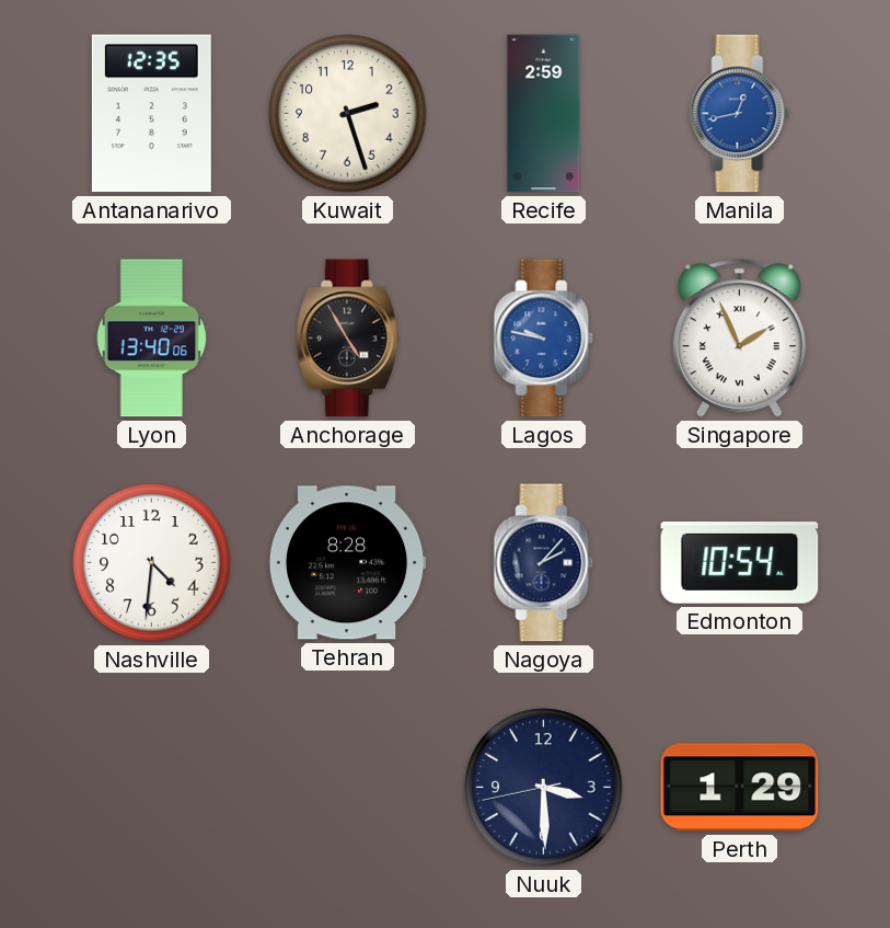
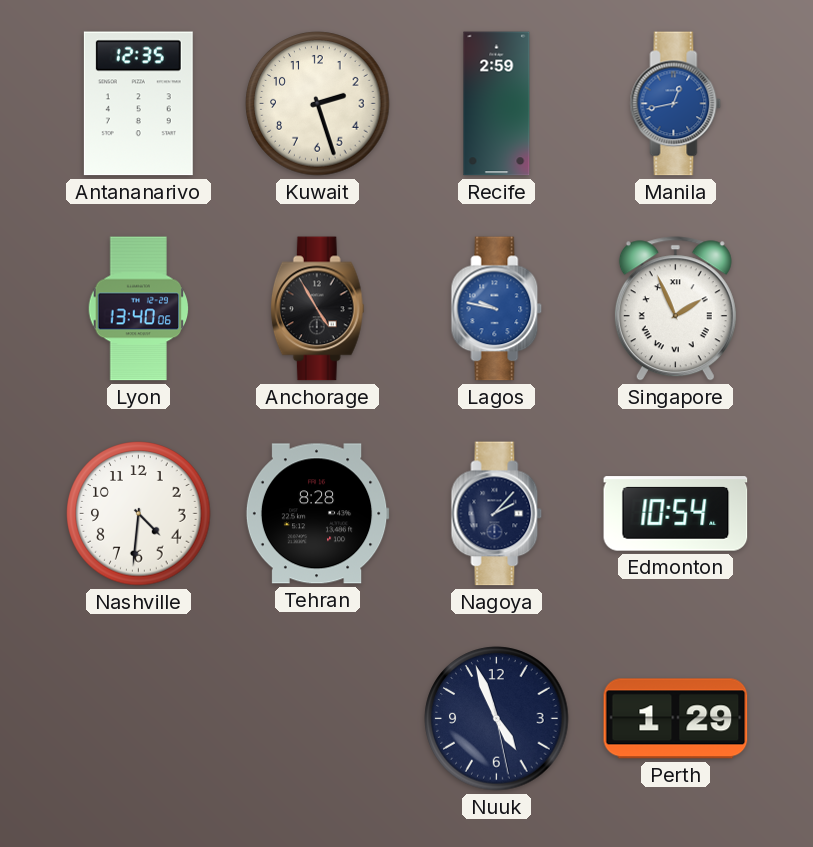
Nuuk: 3:29 -> 4:56 (497, 719)
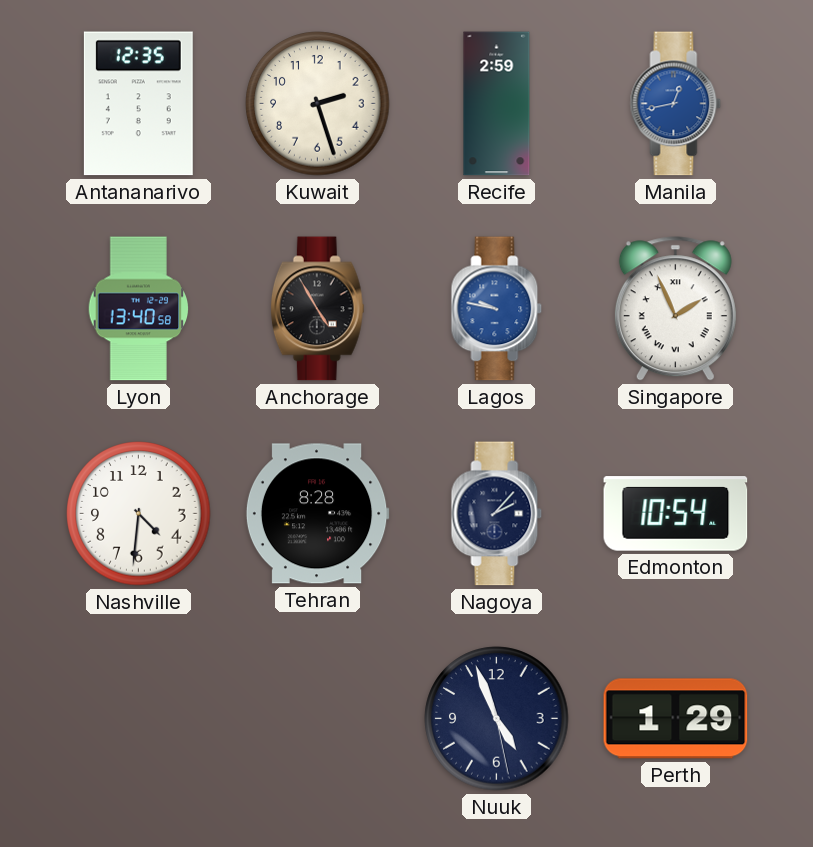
Lyon: 13:40:06 -> 13:40:58 (139, 309)
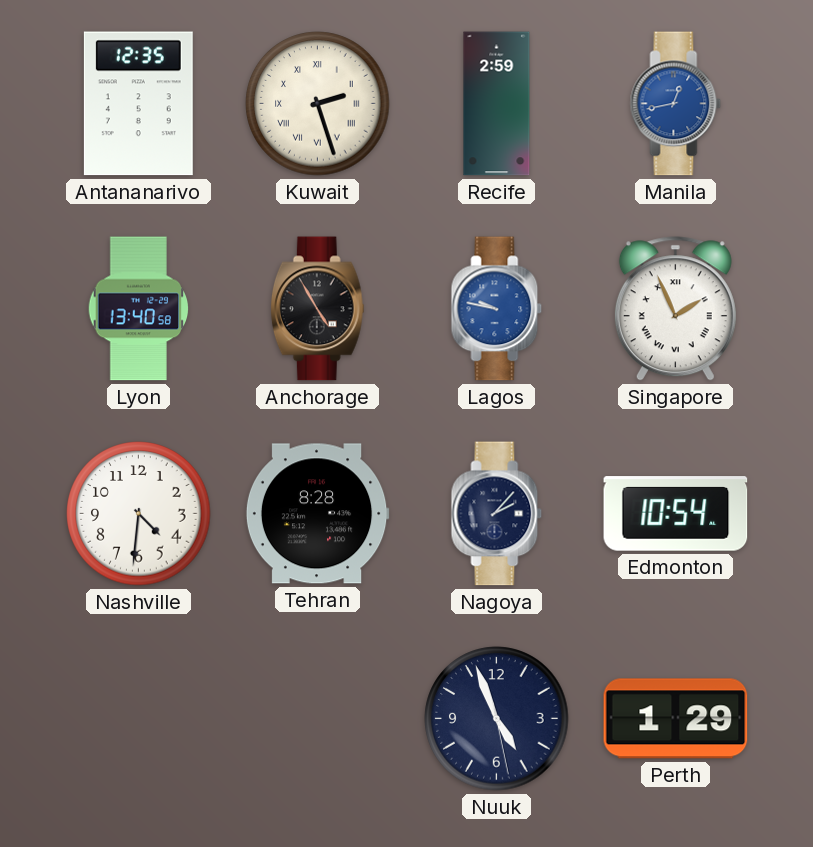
Kuwait numerals: Arabic -> Roman (318, 104)
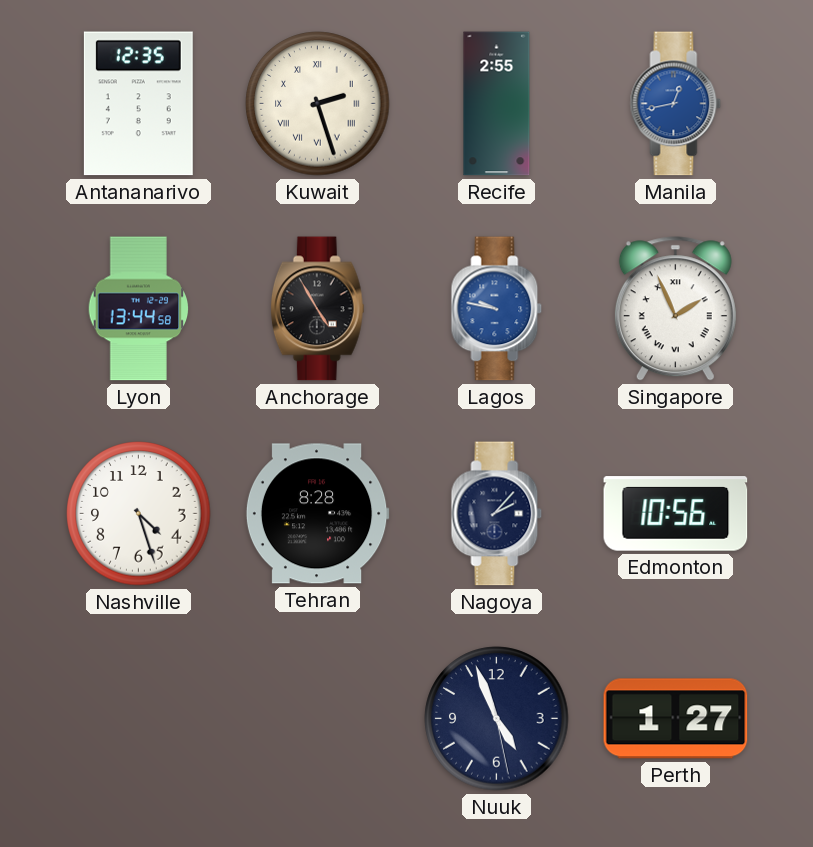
Recife: 2:59 -> 2:55 (497, 104)
Lyon: 13:40 -> 13:44 (139, 309)
Nashville: 4:31 -> 4:27 (139, 514)
Edmonton: 10:54 -> 10:56 (676, 514)
Perth: 1:29 -> 1:27 (676, 719)
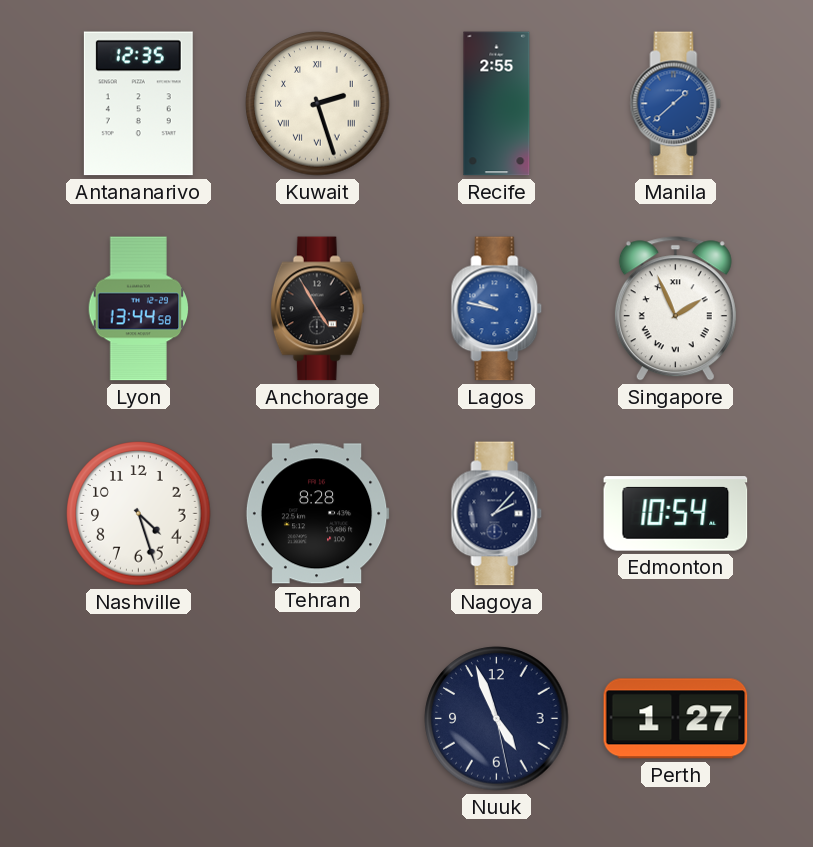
Manila: 12:43 -> 1:38 (676, 104)
Edmonton: 10:56 -> 10:54 (676, 514)
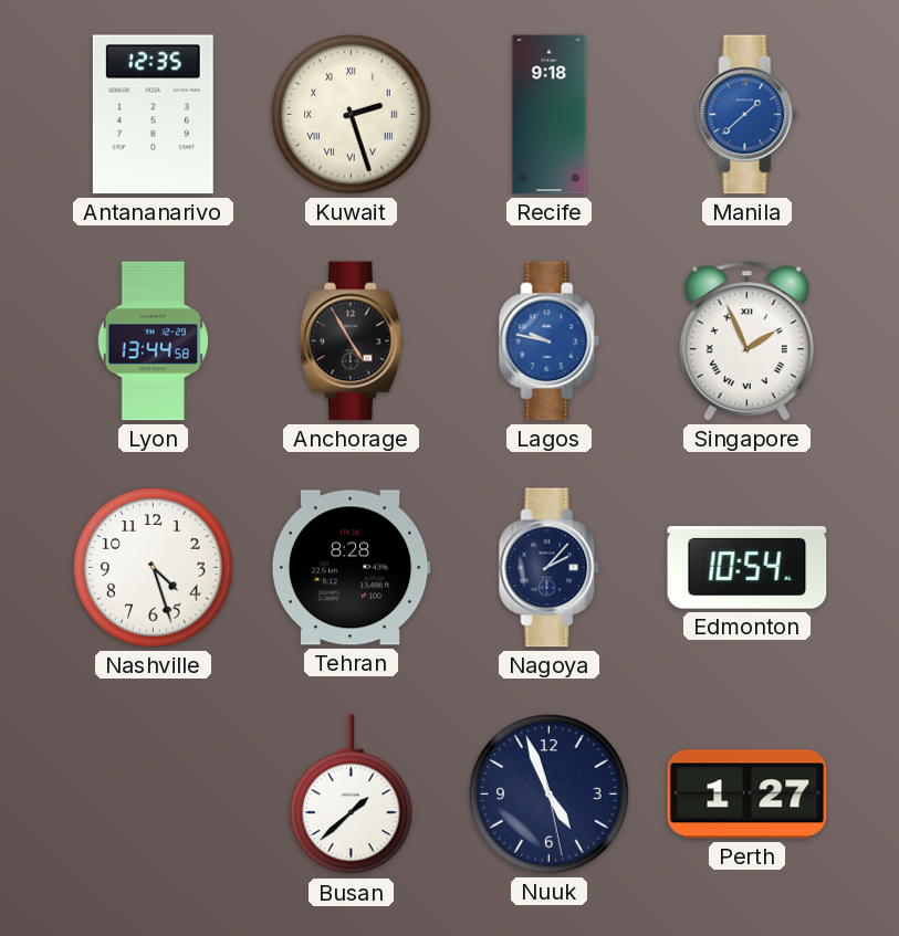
Recife: 2:55 -> 9:18 (550, 115)
Busan: none -> 1:38 (352, 795)
